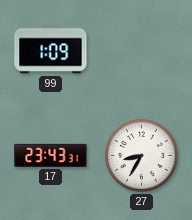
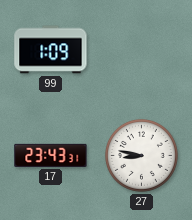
27: 8:35 -> 8:47 (141, 155)
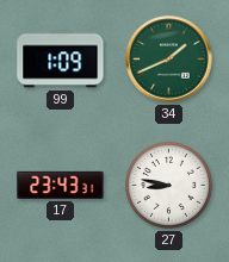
34: none -> 1:41 (169, 60)
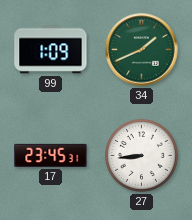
17: 23:43 -> 23:45 (51, 155)
27: 8:47 -> 8:44 (141, 155)
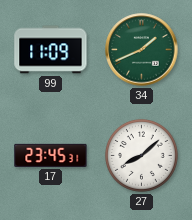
99: 1:09 -> 11:09 (51, 50)
27: 8:44 -> 8:08 (141, 155)
